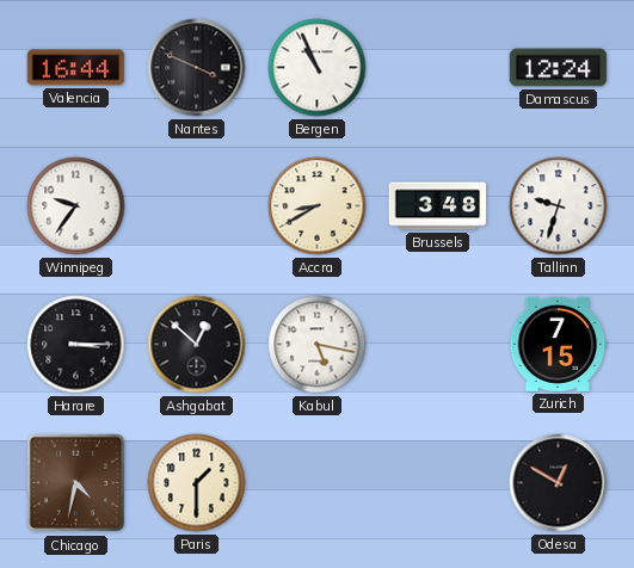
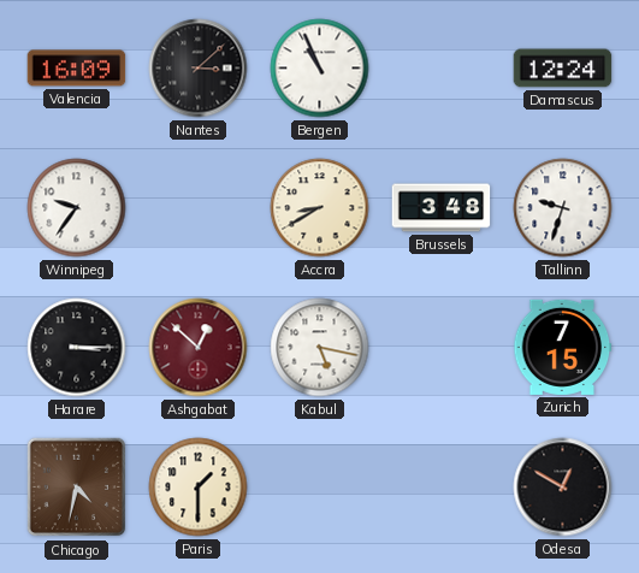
Valencia: 16:44 -> 16:09 (77, 69)
Nantes: 3:49 -> 3:08 (199, 69)
Ashgabat dial: black -> burgundy (199, 348)
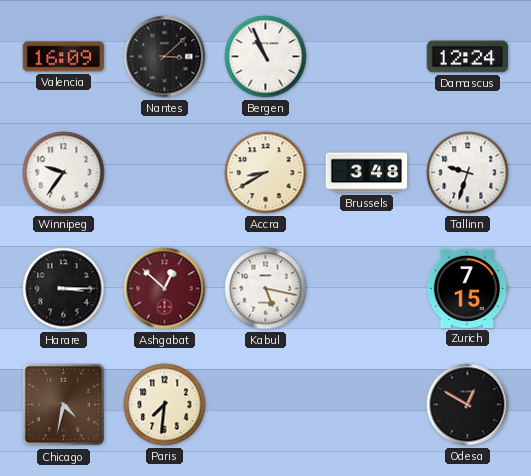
Paris: 1:30 -> 7:31 (165, 405)
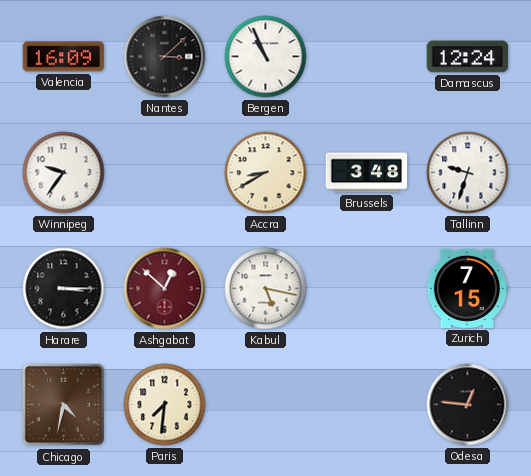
Odesa: 12:50 -> 12:46 (468, 405)
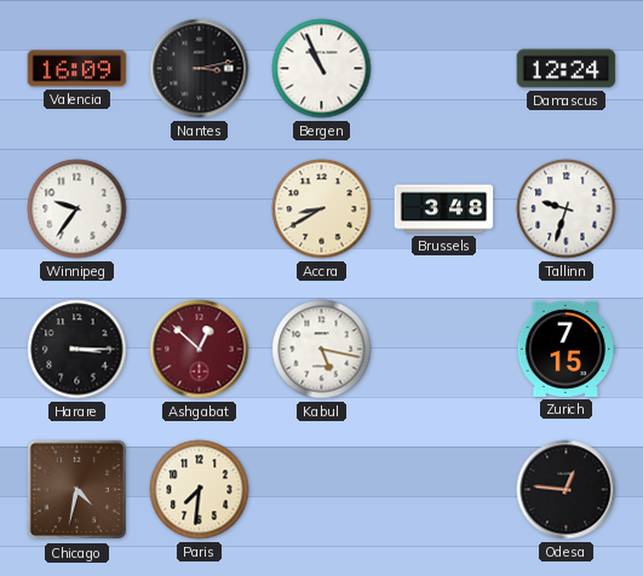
Nantes: 3:08 -> 3:13 (200, 69)
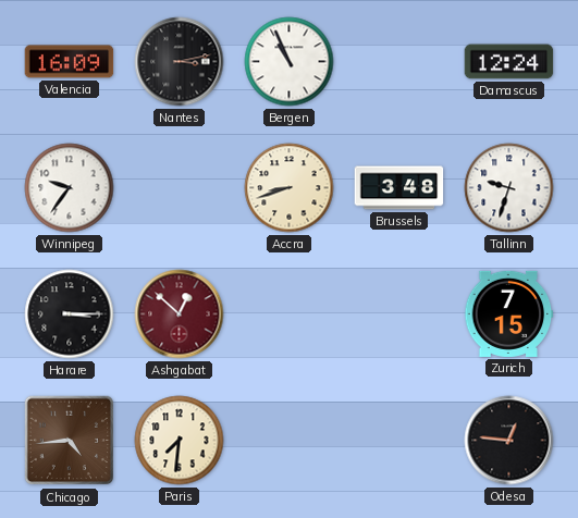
Accra: 8:40 -> 8:42 (290, 188)
Kabul: 5:17 -> none (322, 350)
Chicago: 4:32 -> 4:44 (70, 441)
